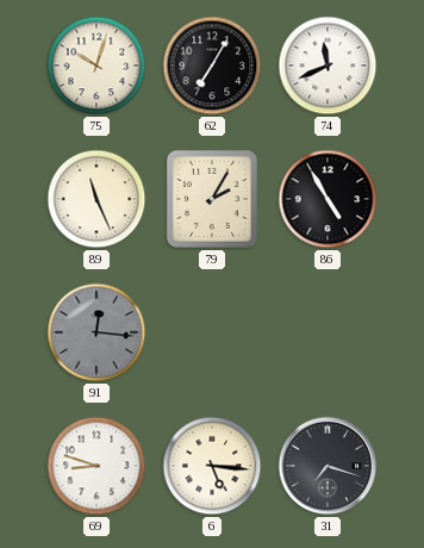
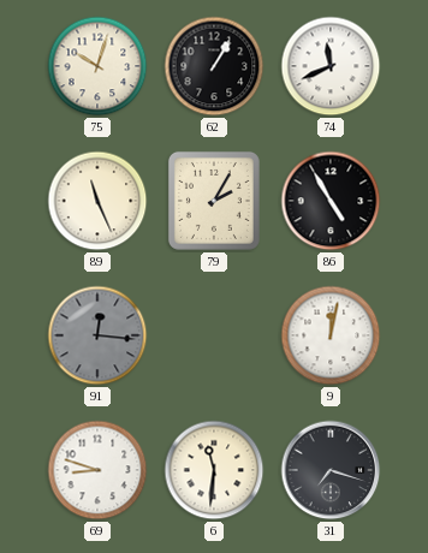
62: 7:05 -> 1:05 (214, 66)
9: none -> 12:02 (331, 335)
6: 5:16 -> 11:31 (214, 470)
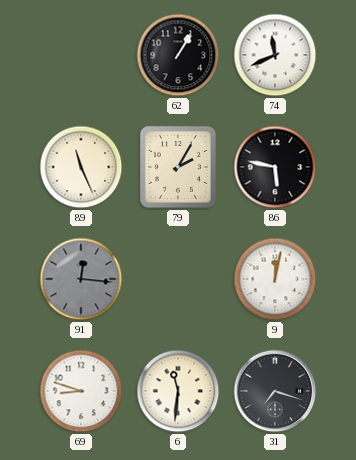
75: 10:03 -> none (97, 66)
86: 4:55 -> 5:47 (275, 167)
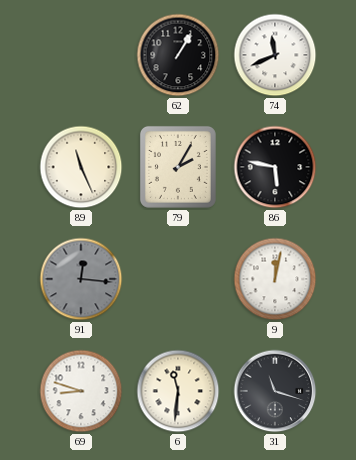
31: 7:18 -> 11:18 (275, 391)
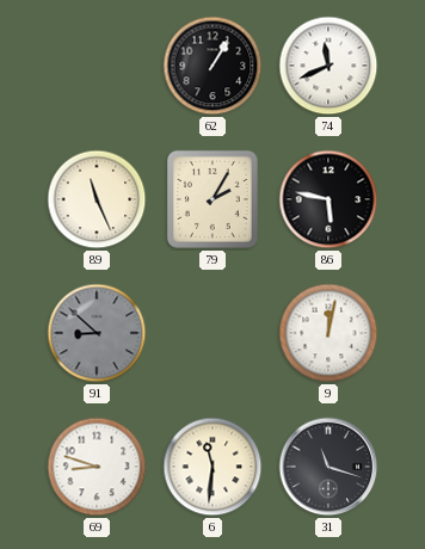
91: 12:16 -> 8:52 (97, 333)
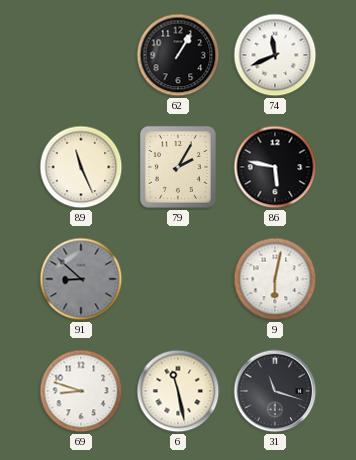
9: 12:02 -> 6:02 (275, 279)
6: 11:31 -> 11:28 (178, 391)
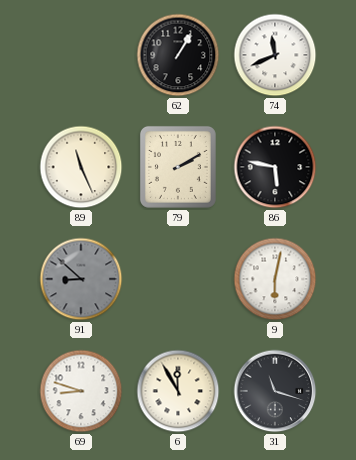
79: 2:05 -> 2:10 (178, 167)
6: 11:28 -> 11:55 (178, 391)
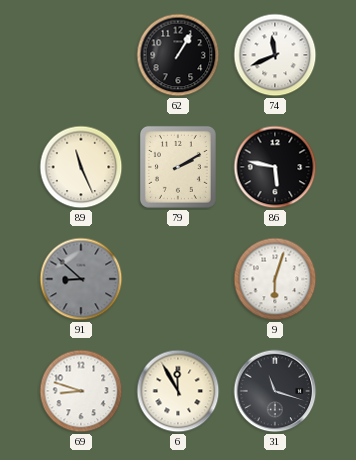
9: 6:02 -> 6:03 (275, 279)
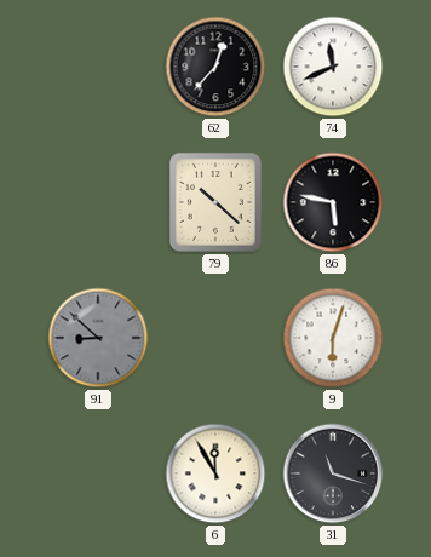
62: 1:05 -> 12:37 (215, 67)
89: 11:26 -> none (81, 167)
79: 2:10 -> 10:22 (215, 202)
69: 8:48 -> none (81, 391)
